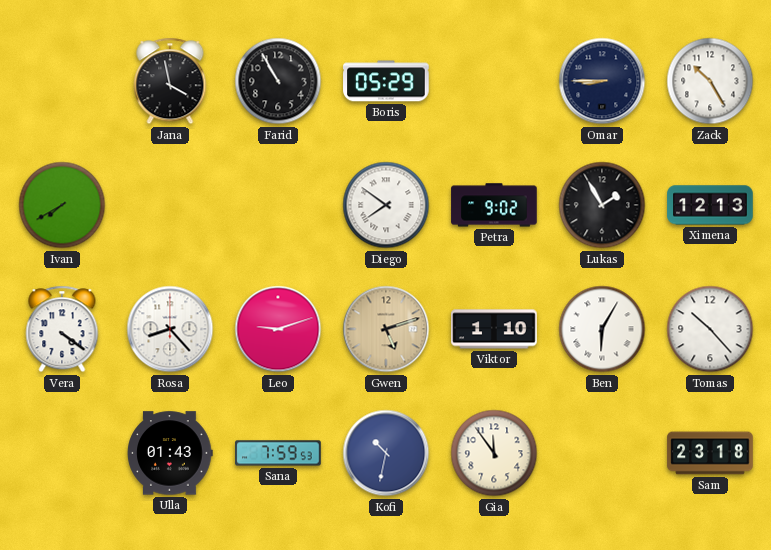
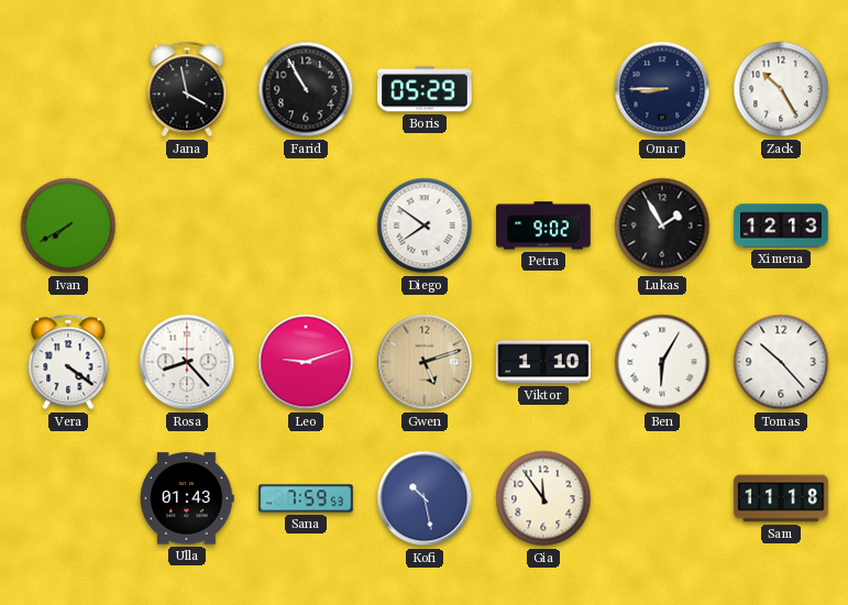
Kofi: 10:32 -> 10:28 (425, 498)
Sam: 23:18 -> 11:18 (781, 498)
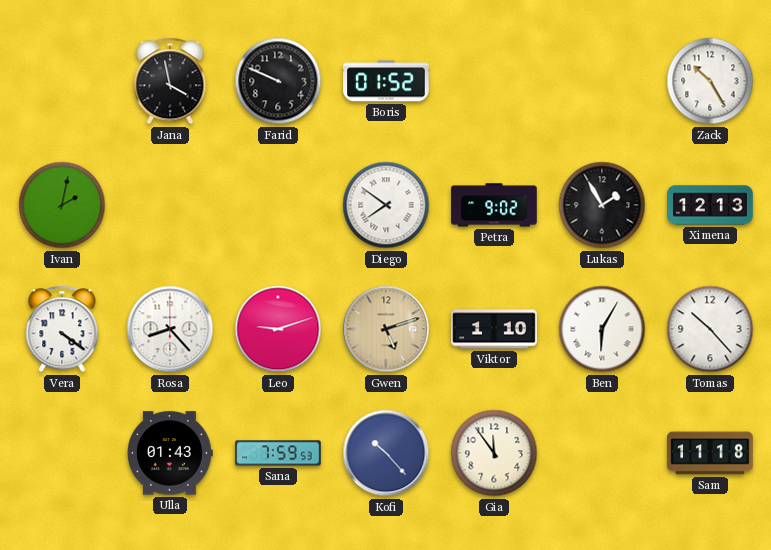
Farid: 10:55 -> 9:49 (278, 81)
Boris: 05:29 -> 01:52 (386, 81)
Omar: 8:45 -> none (662, 89)
Ivan: 7:40 -> 2:02 (62, 205)
Kofi: 10:28 -> 10:23 (386, 453)
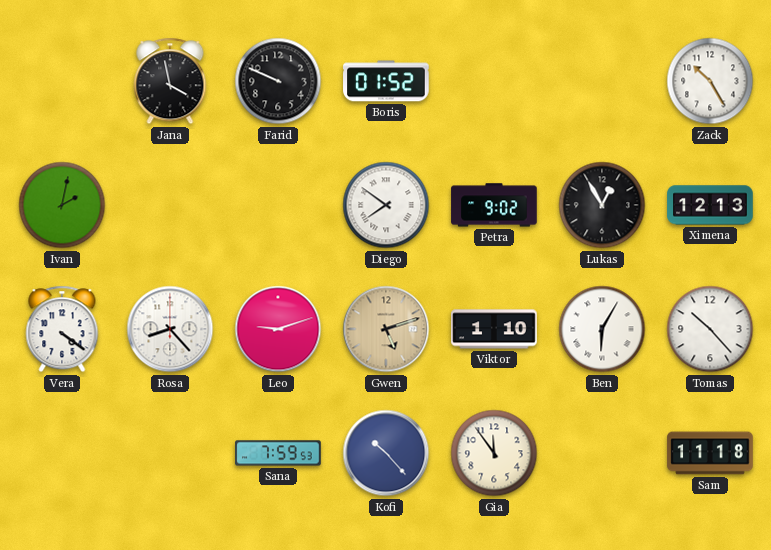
Lukas: 1:55 -> 12:55 (602, 205)
Ulla: 01:43 -> none (170, 453)
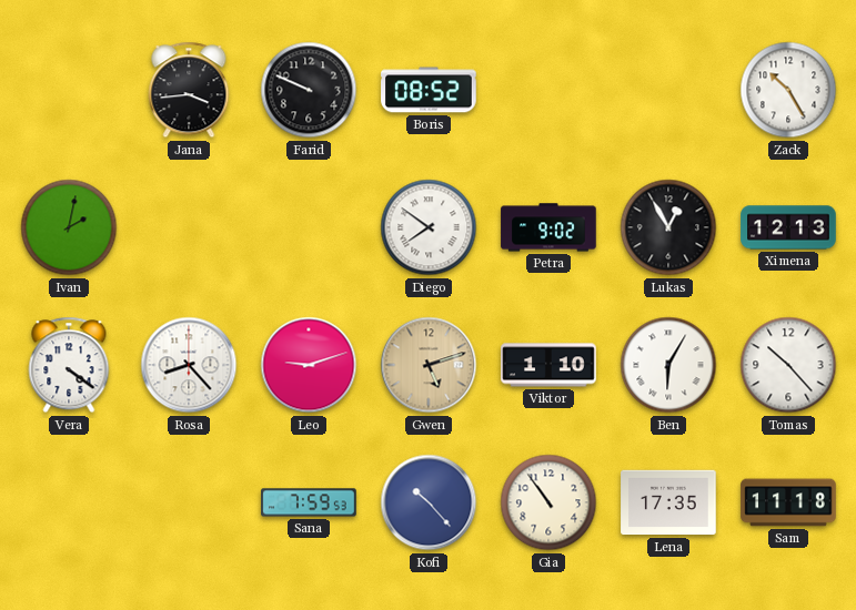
Jana: 3:58 -> 3:44 (189, 90)
Boris: 01:52 -> 08:52 (429, 90)
Gia: 11:54 -> 10:54 (548, 502)
Lena: none -> 17:35 (668, 502)
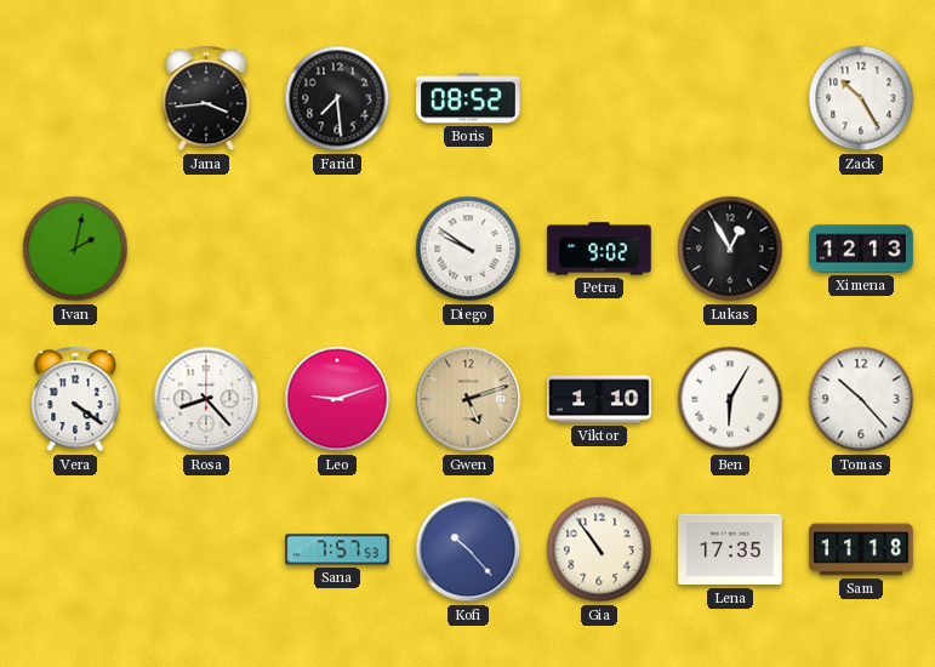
Farid: 9:49 -> 7:29 (337, 98)
Diego: 7:51 -> 9:51 (468, 249)
Sana: 7:59 -> 7:57 (337, 549)
